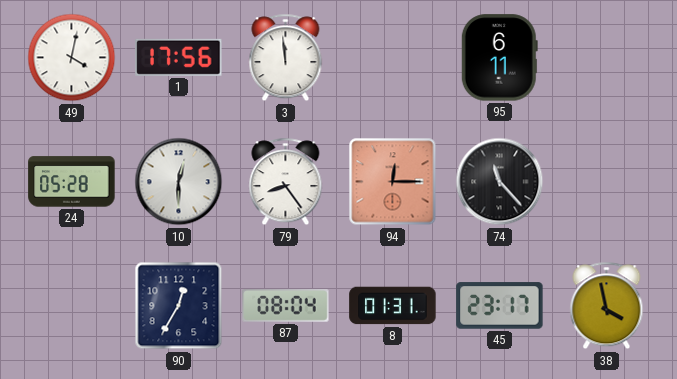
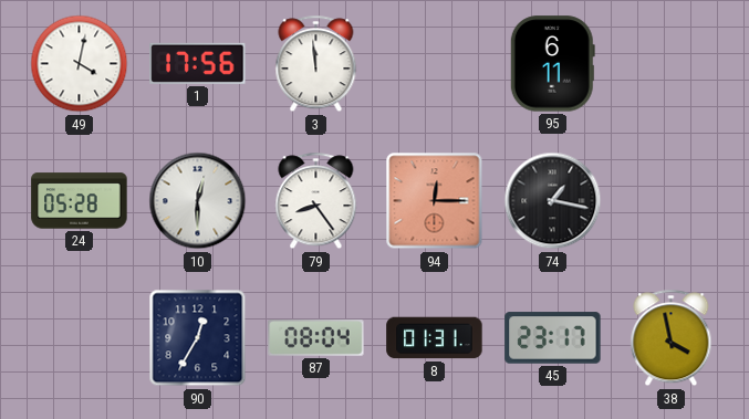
74: 11:23 -> 1:17 (553, 201)
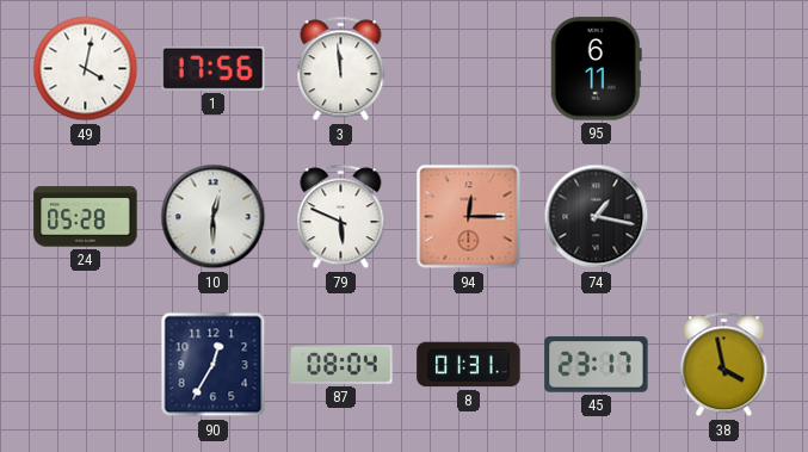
79: 8:24 -> 5:49 (341, 217)
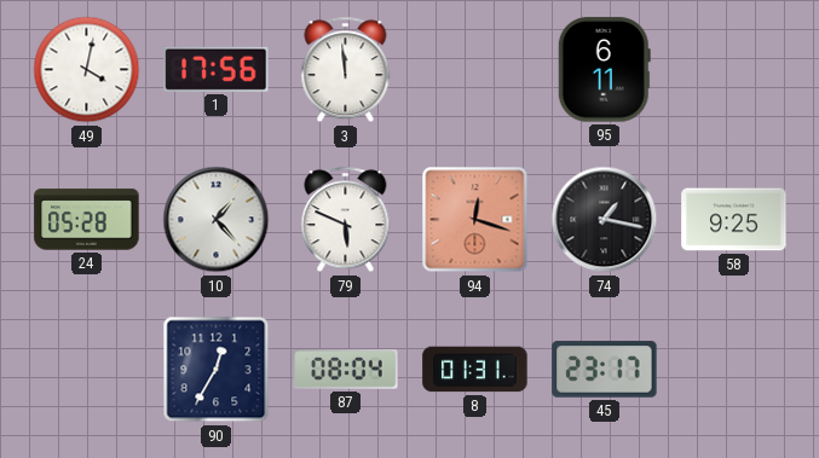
10: 12:30 -> 1:23 (217, 220)
94: 12:15 -> 12:18 (475, 220)
58: none -> 9:25 (734, 220)
38: 3:58 -> none (724, 365)
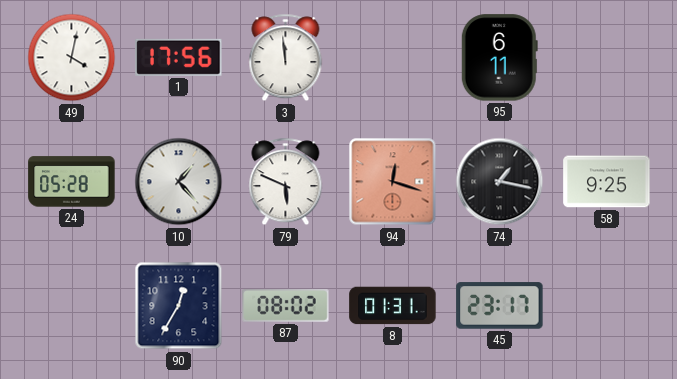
87: 08:04 -> 08:02 (286, 306)
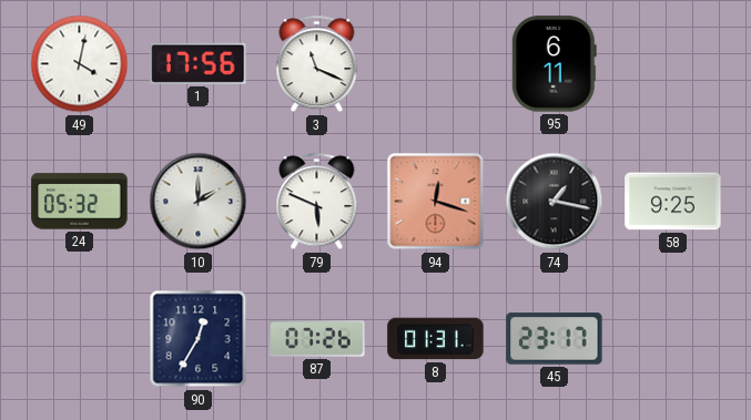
3: 11:59 -> 11:19 (317, 64)
24: 05:28 -> 05:32 (80, 202)
10: 1:23 -> 2:00 (199, 202)
87: 08:02 -> 07:26 (317, 339)
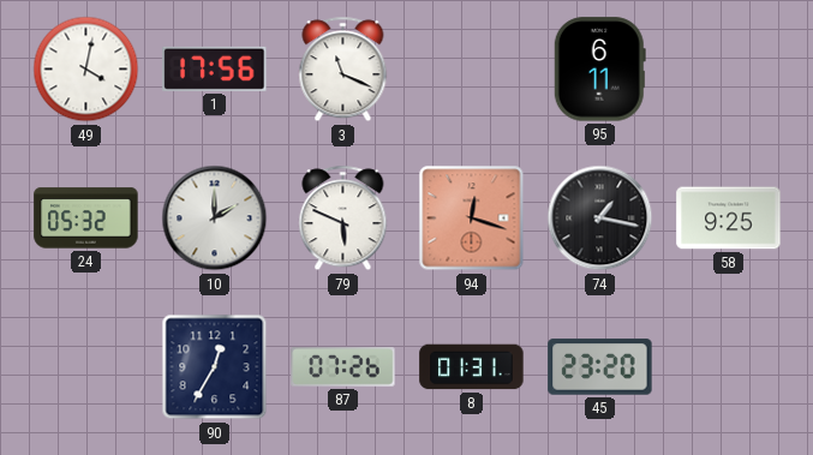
45: 23:17 -> 23:20 (600, 367)
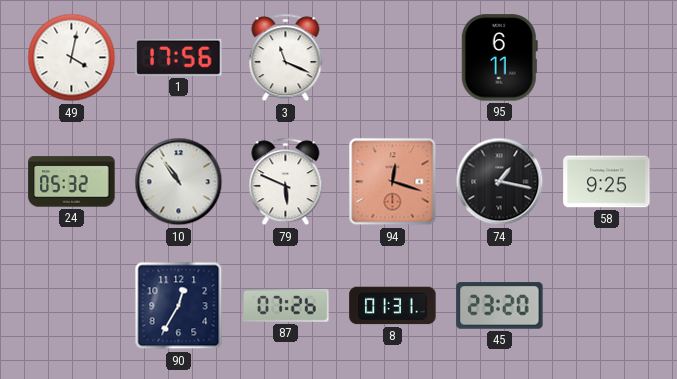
10: 2:00 -> 10:54 (179, 182)
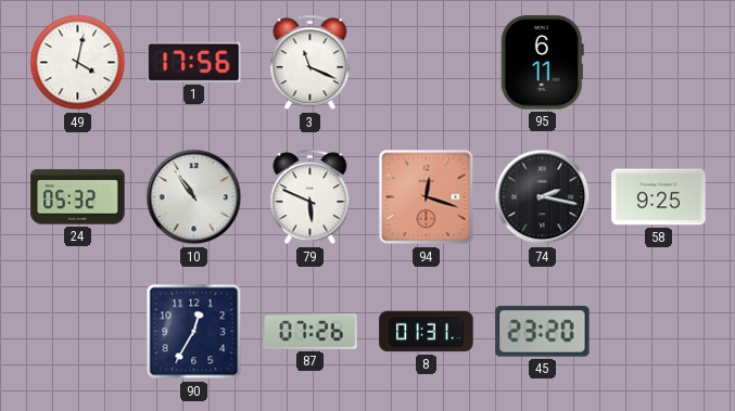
74: 1:17 -> 2:17 (543, 197)
